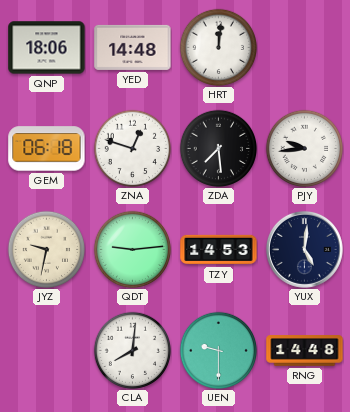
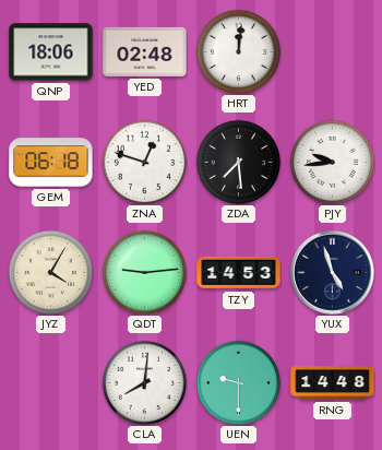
YED: 14:48 -> 02:48 (145, 51)
JYZ: 9:32 -> 4:05 (50, 272)
YUX: 5:01 -> 4:57 (332, 272)
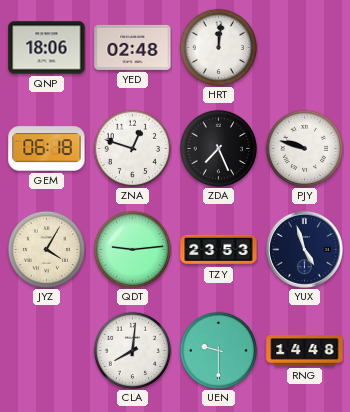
ZDA: 7:29 -> 7:26 (218, 148)
PJY: 9:44 -> 9:48 (304, 148)
TZY: 14:53 -> 23:53 (219, 250)
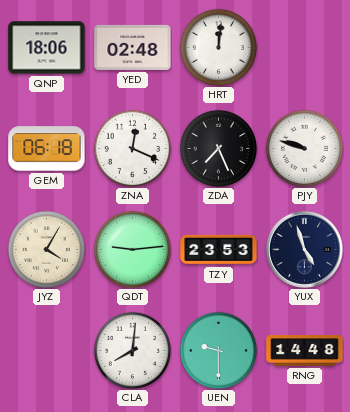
ZNA: 12:48 -> 12:19 (132, 148)
